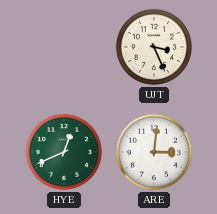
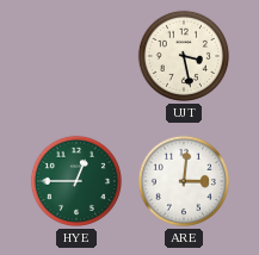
UJT: 3:26 -> 3:28 (184, 56)
HYE: 12:41 -> 12:45 (76, 181)
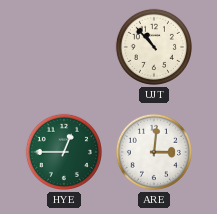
UJT: 3:28 -> 10:53 (154, 47)
